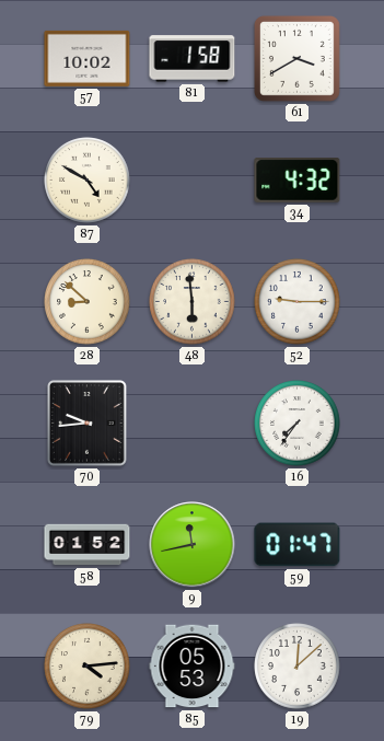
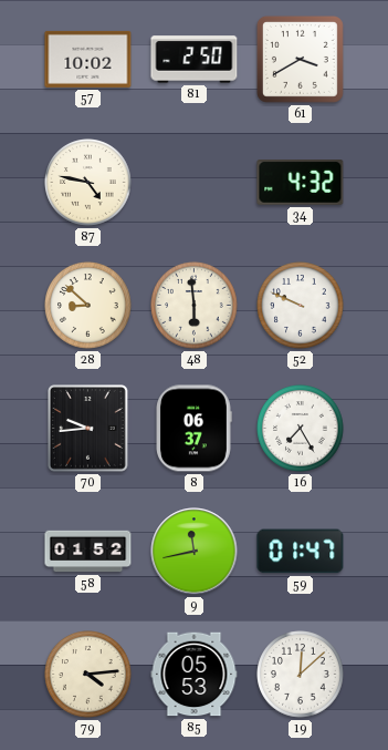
81: 1:58 -> 2:50 (195, 60)
87: 4:50 -> 4:47 (88, 183)
52: 9:15 -> 9:49 (301, 306)
8: none -> 06:37 (193, 429)
16: 7:36 -> 7:25 (301, 429)
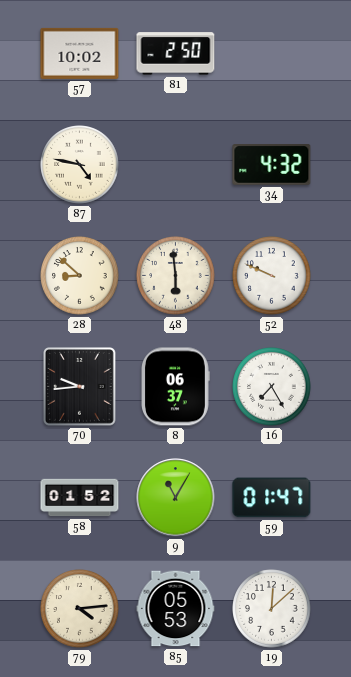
61: 3:40 -> none (300, 59)
9: 11:43 -> 11:05 (176, 498)
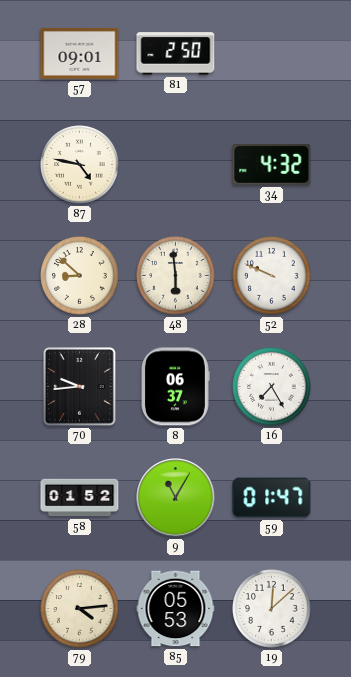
57: 10:02 -> 09:01 (80, 53)
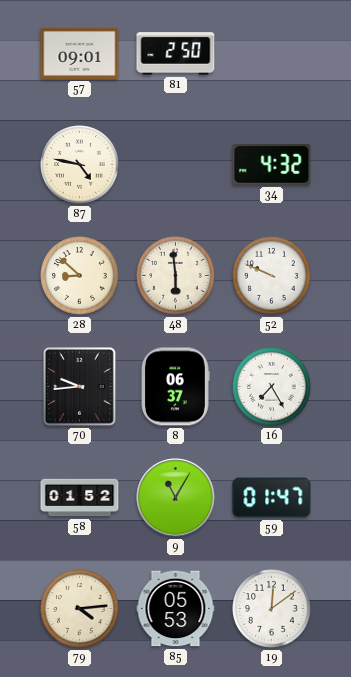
19: 12:08 -> 12:09 (272, 609)
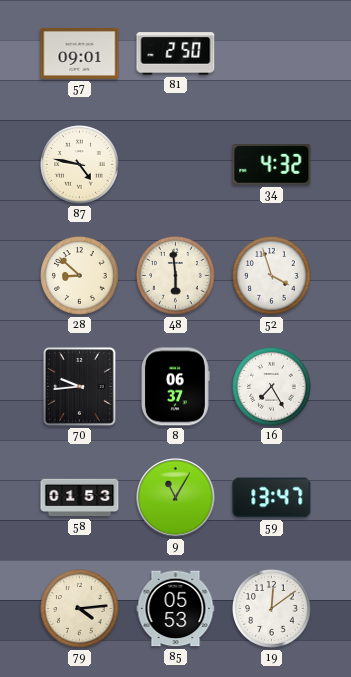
52: 9:49 -> 3:57 (272, 276)
58: 01:52 -> 01:53 (80, 498)
59: 01:47 -> 13:47 (272, 498)
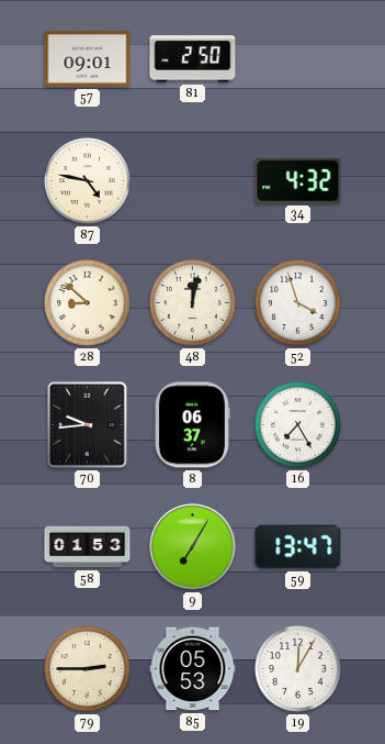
48: 5:59 -> 12:02 (193, 303)
9: 11:05 -> 7:05 (193, 547)
79: 4:14 -> 2:45 (88, 669)
19: 12:09 -> 12:05 (298, 669)
